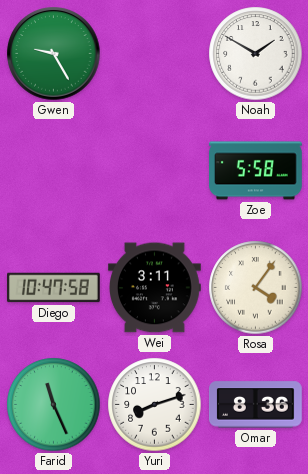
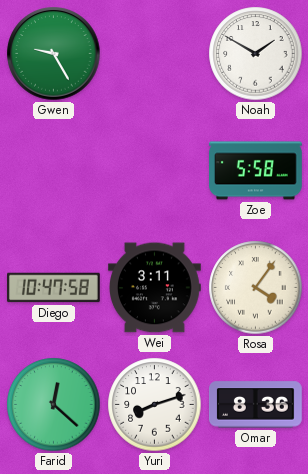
Farid: 11:26 -> 12:22 (54, 405)
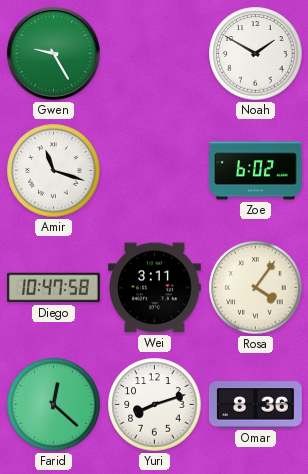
Amir: none -> 11:18 (54, 171)
Zoe: 5:58 -> 6:02 (256, 171)
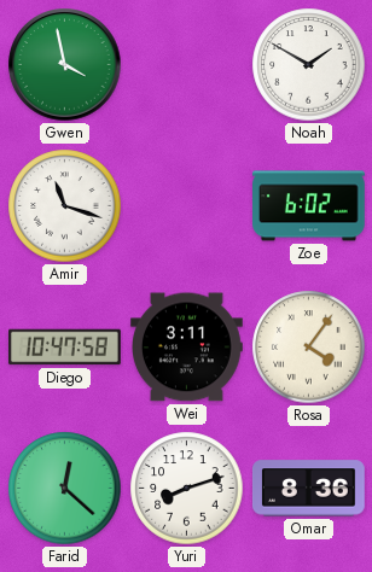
Gwen: 9:25 -> 3:58 (65, 65)
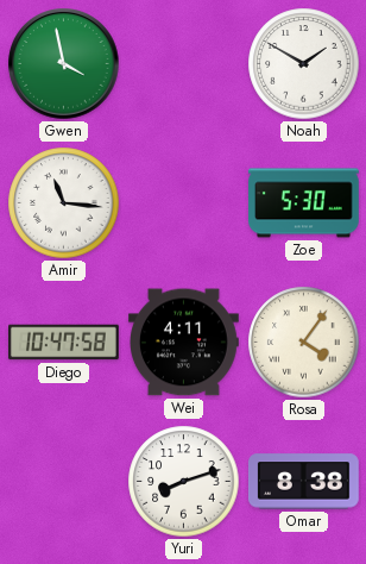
Amir: 11:18 -> 11:16 (64, 203)
Zoe: 6:02 -> 5:30 (304, 203)
Wei: 3:11 -> 4:11 (184, 343)
Farid: 12:22 -> none (65, 489)
Omar: 8:36 -> 8:38 (304, 482)
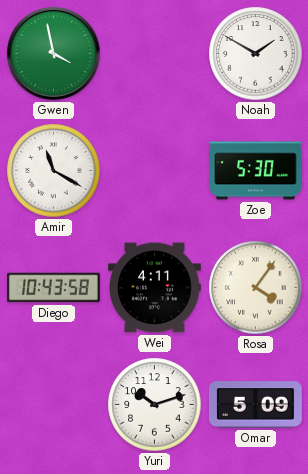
Amir: 11:16 -> 11:20 (54, 171)
Diego: 10:47 -> 10:43 (54, 288)
Yuri: 8:12 -> 10:12 (155, 405)
Omar: 8:38 -> 5:09 (256, 405)
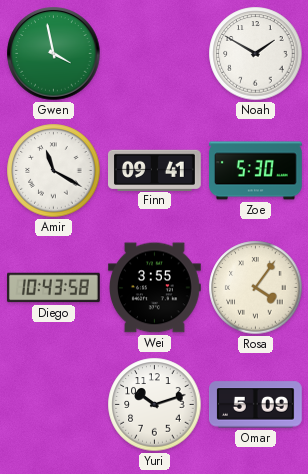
Finn: none -> 09:41 (155, 170)
Wei: 4:11 -> 3:55 (155, 288)
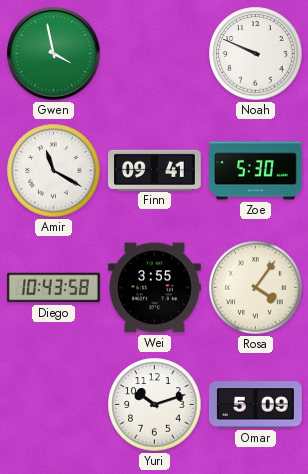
Noah: 1:50 -> 9:49 (256, 54)
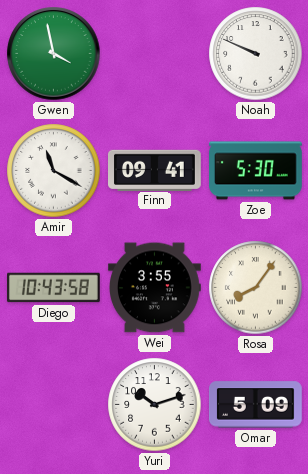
Rosa: 4:06 -> 8:06 (256, 288)
